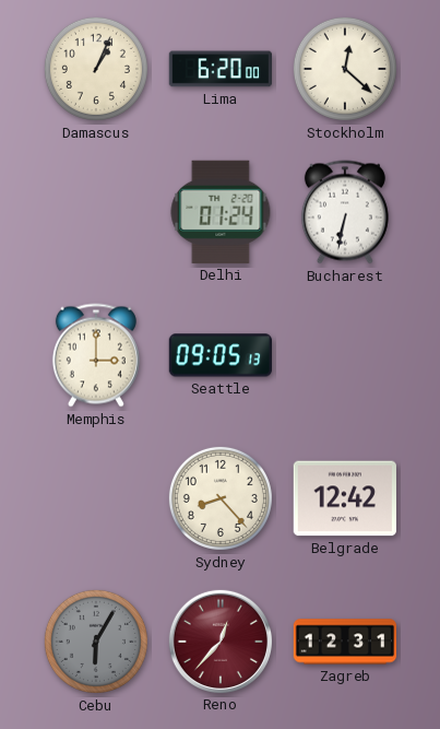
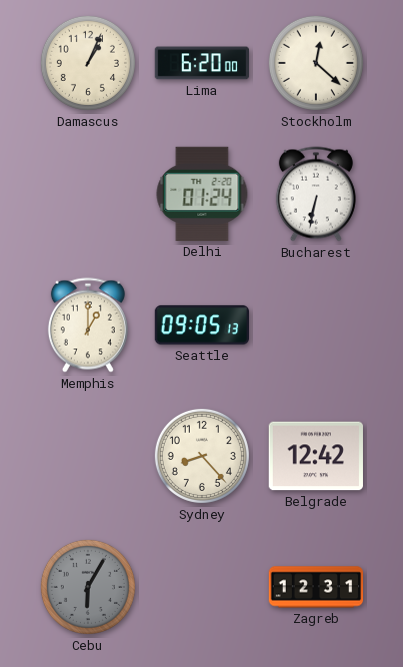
Memphis: 3:00 -> 1:00 (88, 325)
Reno: 12:37 -> none (219, 640)
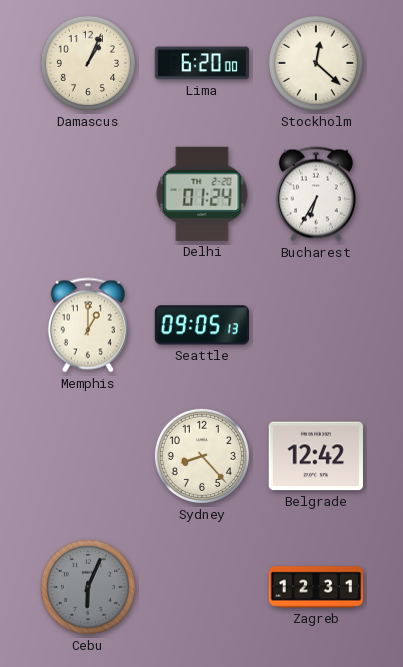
Bucharest: 6:32 -> 6:35 (316, 194)
Cebu: 6:05 -> 6:04 (88, 587)
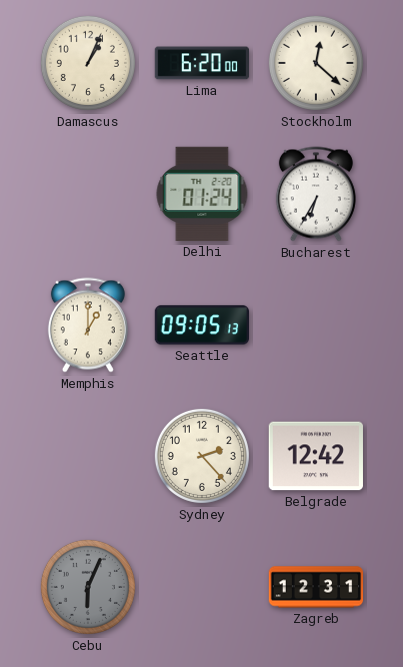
Sydney: 8:23 -> 2:23 (202, 456)
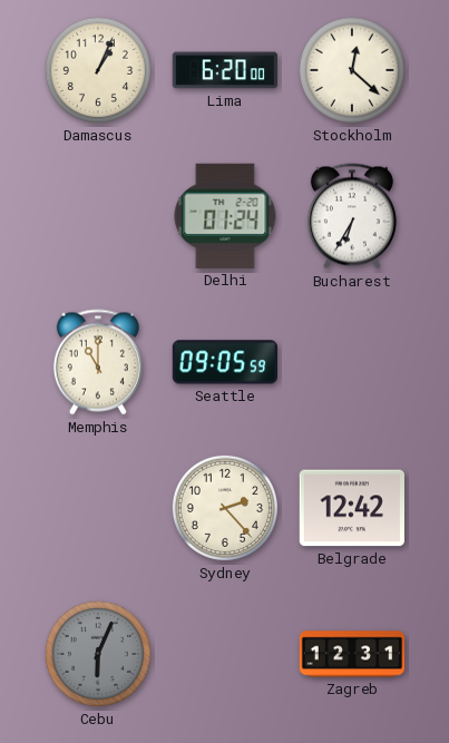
Memphis: 1:00 -> 11:00 (98, 362)
Seattle: 09:05:13 -> 09:05:59 (224, 362)
